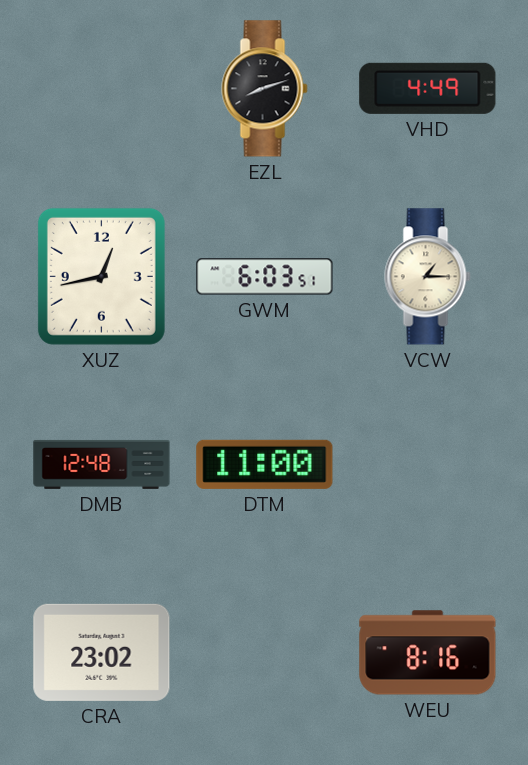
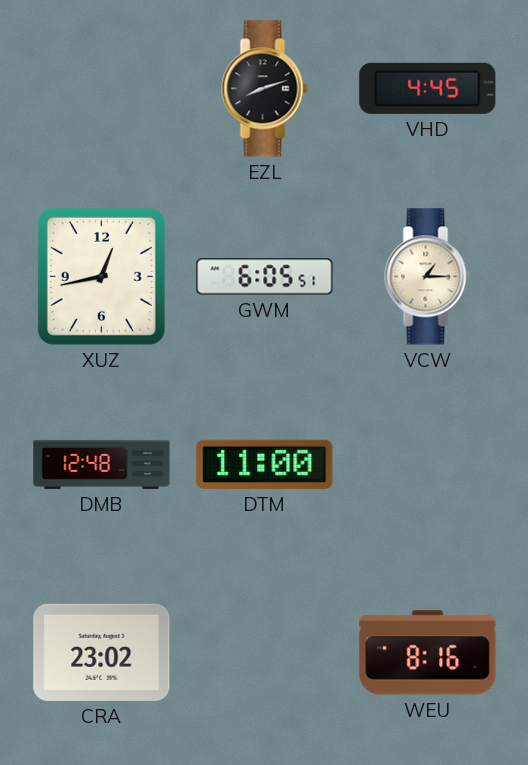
VHD: 4:49 -> 4:45 (428, 88)
GWM: 6:03 -> 6:05 (265, 277)
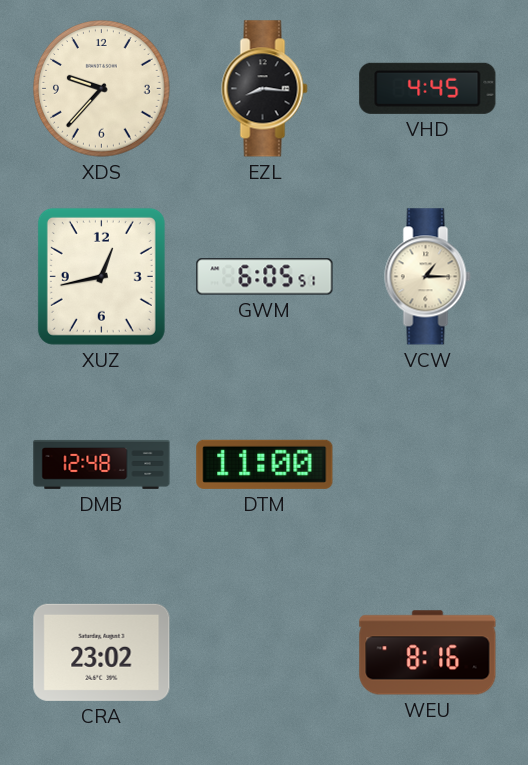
XDS: none -> 9:37 (102, 89)
EZL: 8:12 -> 8:16 (265, 89)
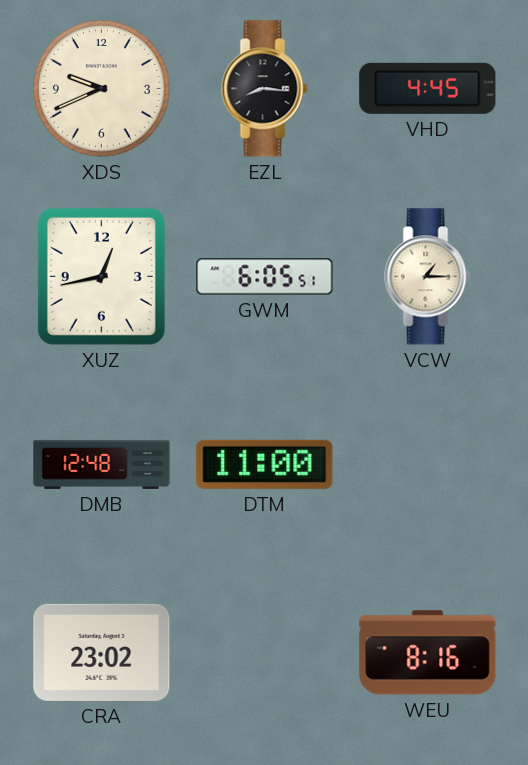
XDS: 9:37 -> 9:41 (102, 89)
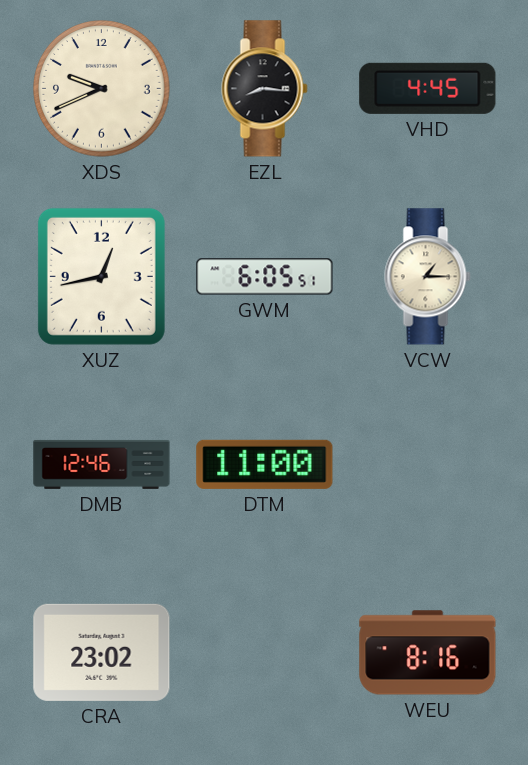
DMB: 12:48 -> 12:46 (102, 464)
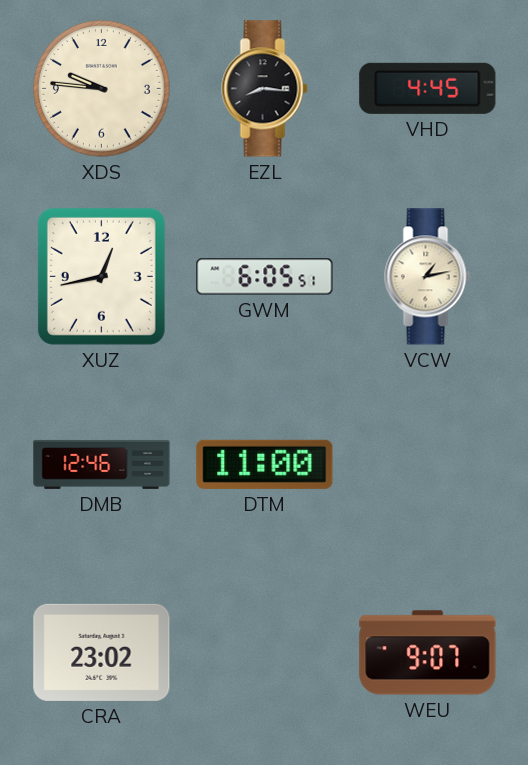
XDS: 9:41 -> 9:46 (102, 89)
VCW: 1:15 -> 1:13 (428, 277)
WEU: 8:16 -> 9:07 (428, 653)
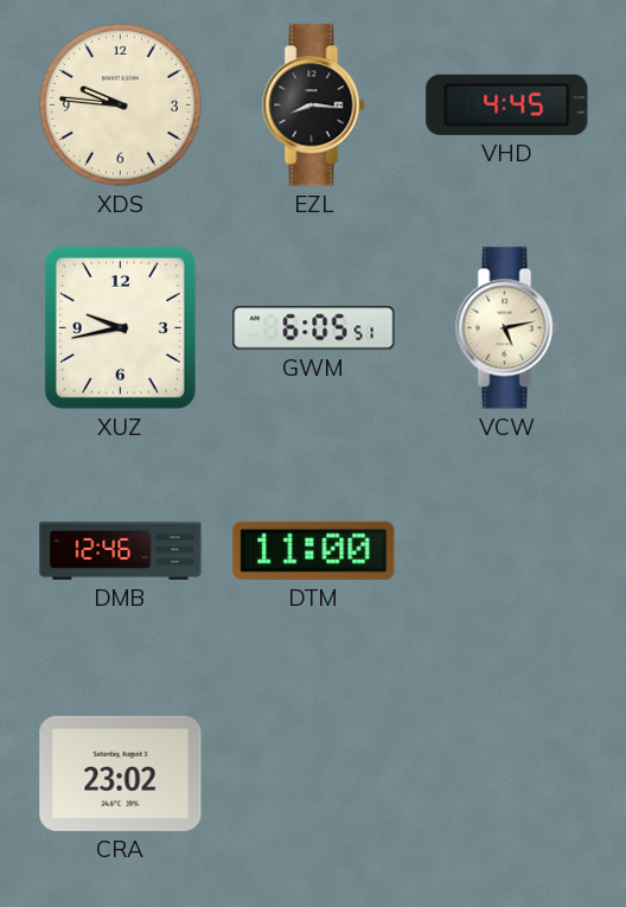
XUZ: 12:43 -> 9:43 (120, 327)
VCW: 1:13 -> 5:13 (507, 328)
WEU: 9:07 -> none (428, 653)
